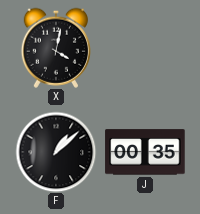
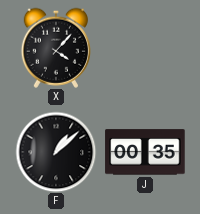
X: 4:02 -> 4:07 (55, 48)
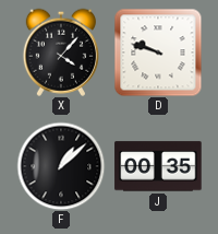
D: none -> 9:48 (158, 52)
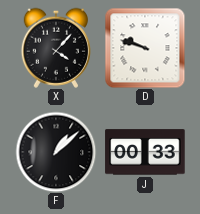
J: 00:35 -> 00:33 (145, 152)
